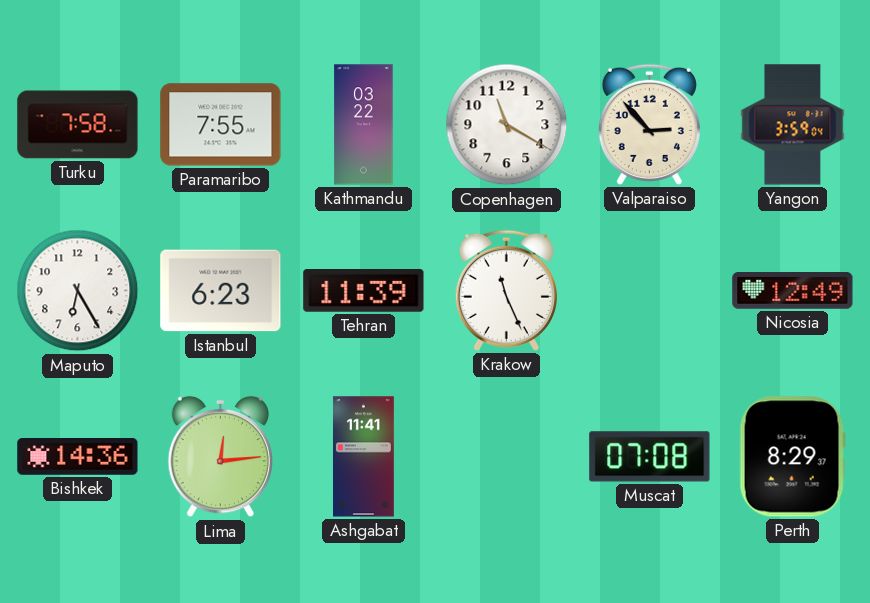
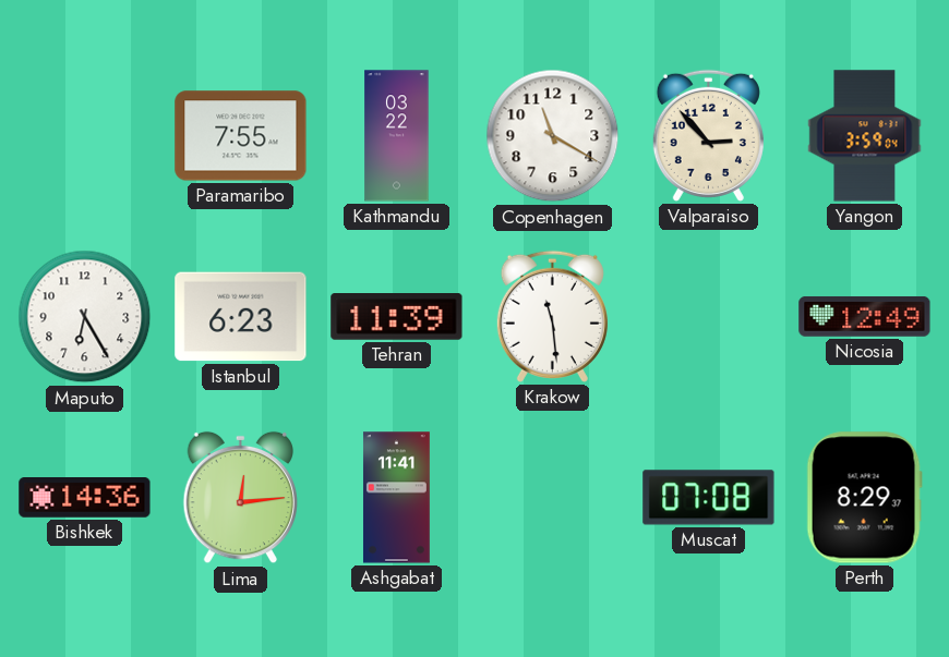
Turku: 7:58 -> none (78, 125)
Krakow: 11:26 -> 11:29 (552, 316)
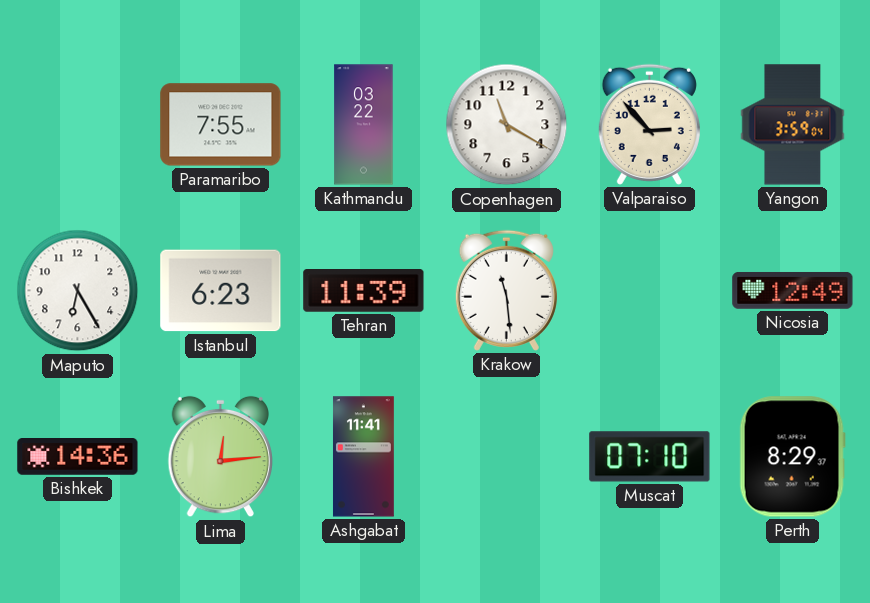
Muscat: 07:08 -> 07:10 (650, 457)
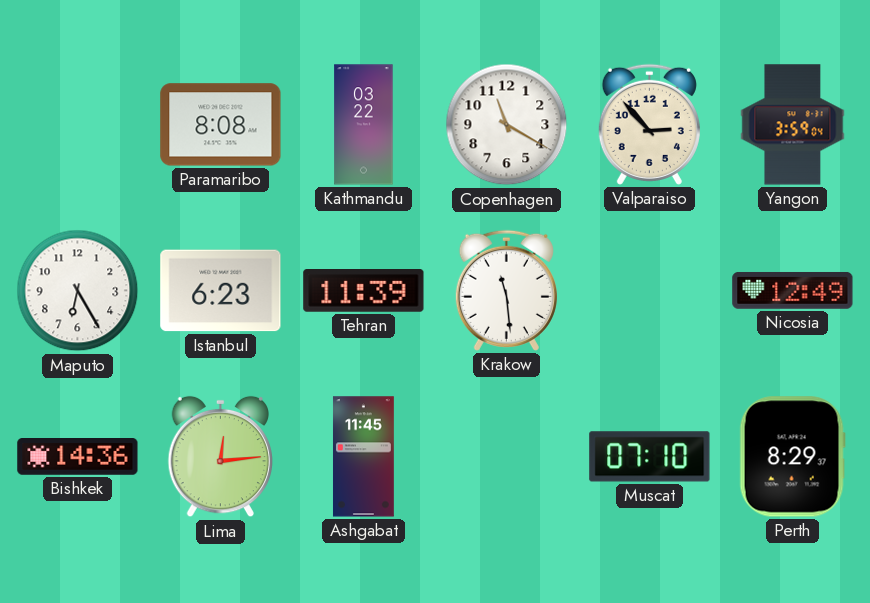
Paramaribo: 7:55 -> 8:08 (221, 125)
Ashgabat: 11:41 -> 11:45 (363, 457)
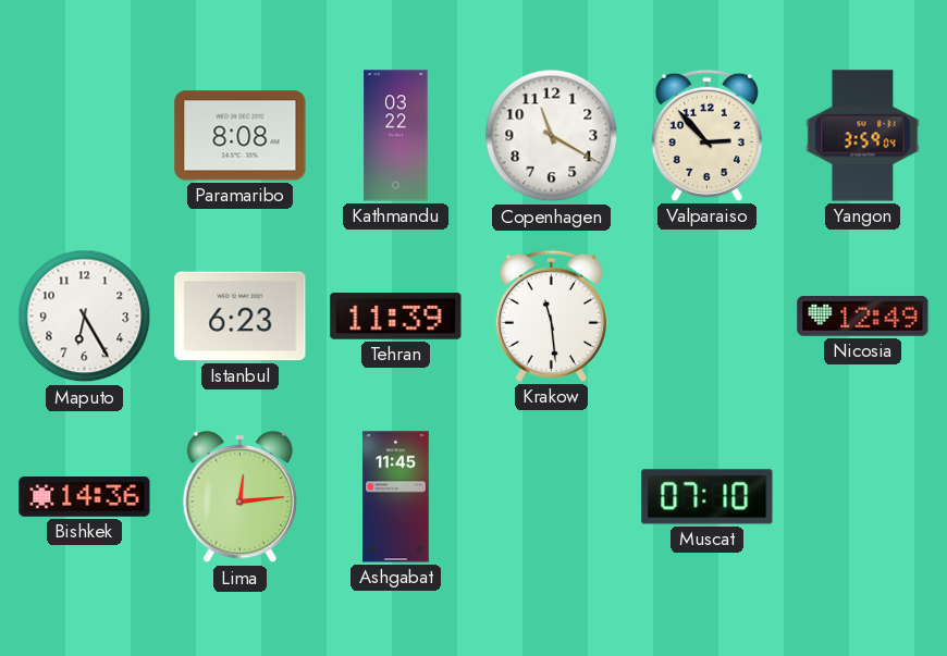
Perth: 8:29 -> none (792, 457)
